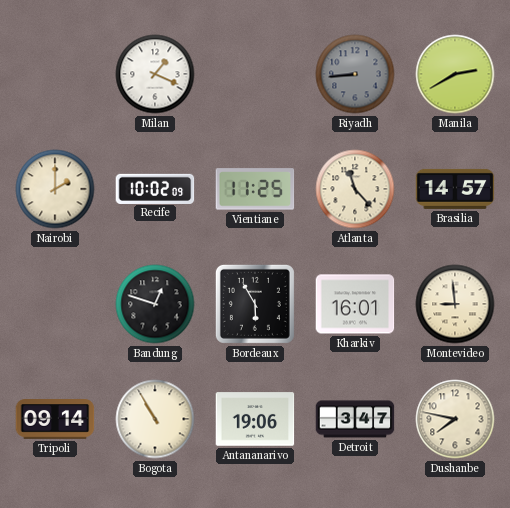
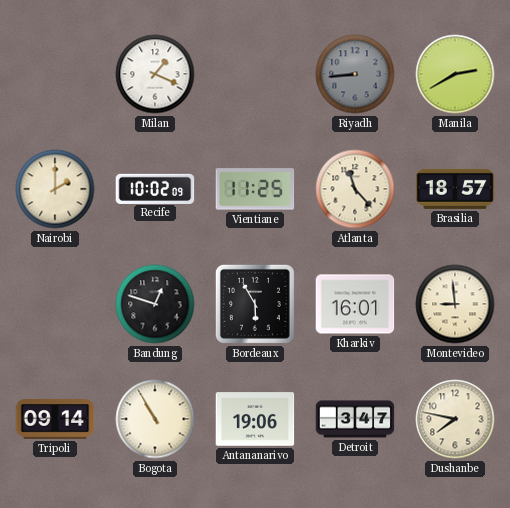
Brasilia: 14:57 -> 18:57 (455, 189)
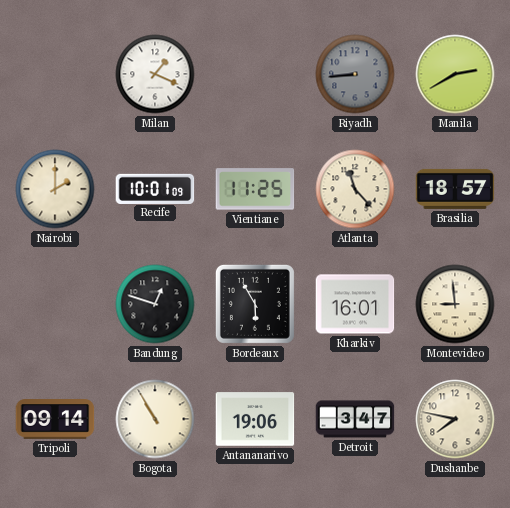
Recife: 10:02 -> 10:01 (155, 188)
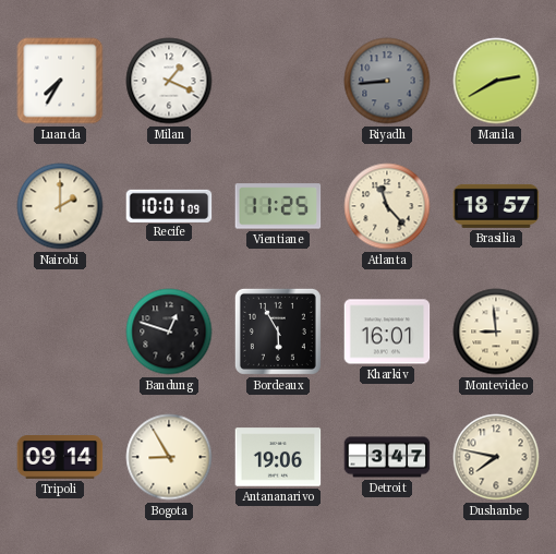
Luanda: none -> 7:35 (60, 81)
Bogota: 10:55 -> 8:55 (169, 457)
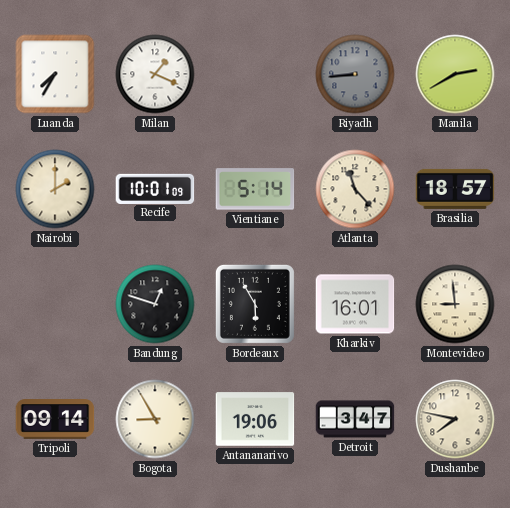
Vientiane: 11:25 -> 5:14 (255, 189)
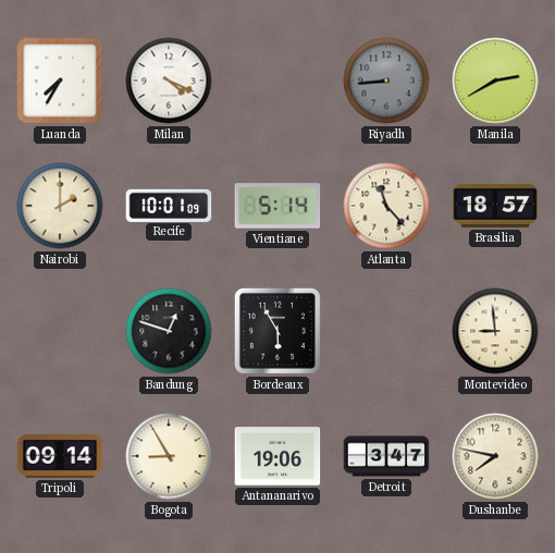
Milan: 1:19 -> 4:19 (169, 81)
Kharkiv: 16:01 -> none (355, 304)
